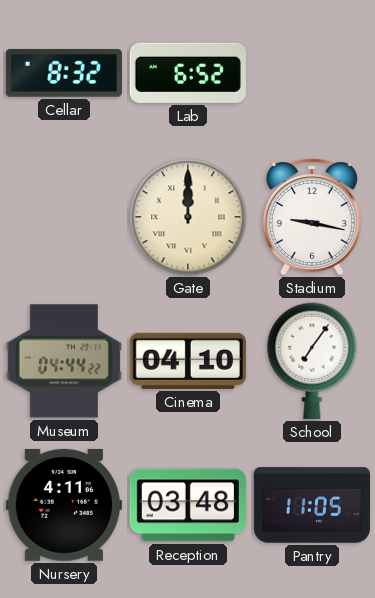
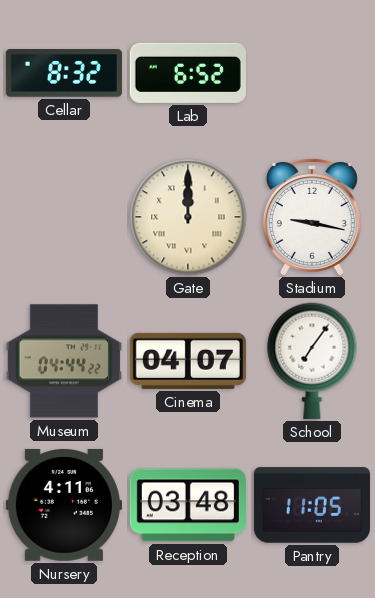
Cinema: 04:10 -> 04:07 (188, 361)
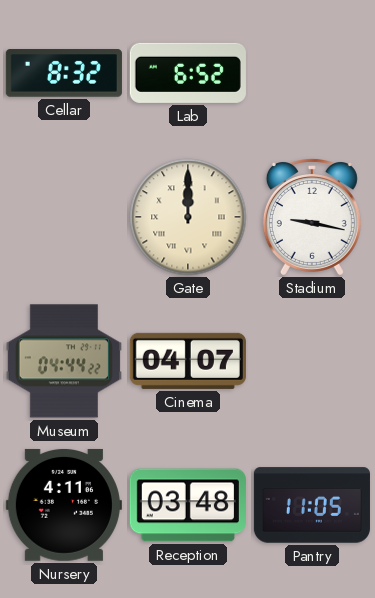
School: 7:06 -> none (312, 361)
